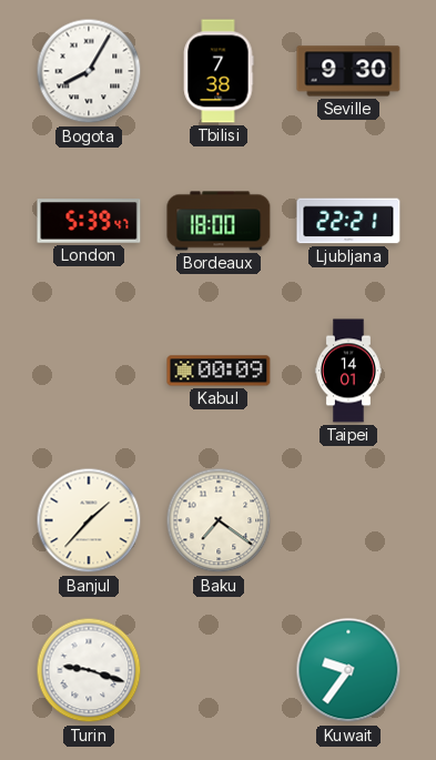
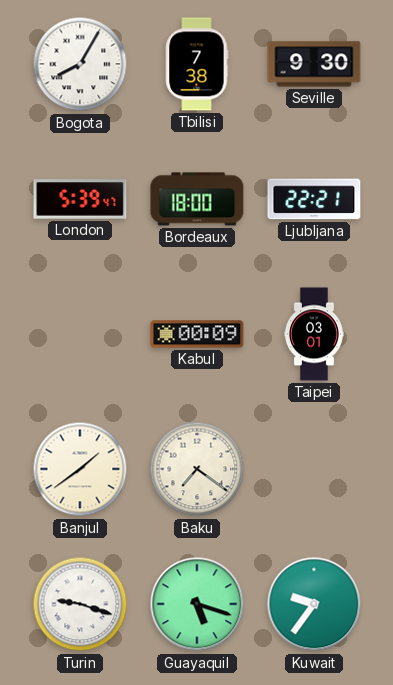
Taipei: 14:01 -> 03:01 (314, 334)
Banjul: 1:37 -> 1:39 (80, 469)
Guayaquil: none -> 5:18 (197, 604)
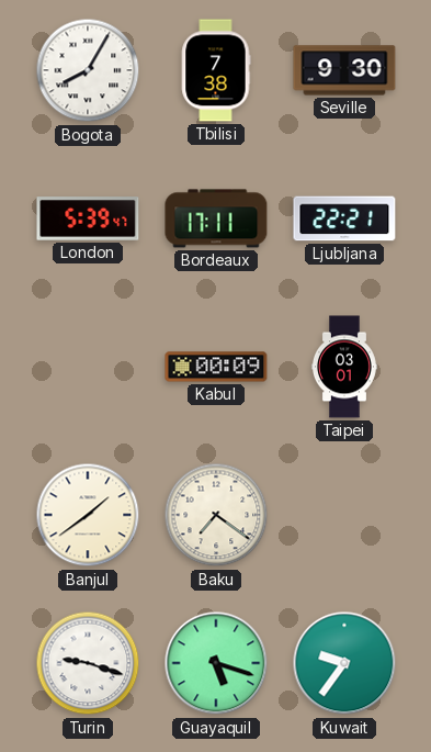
Bordeaux: 18:00 -> 17:11 (216, 218)
